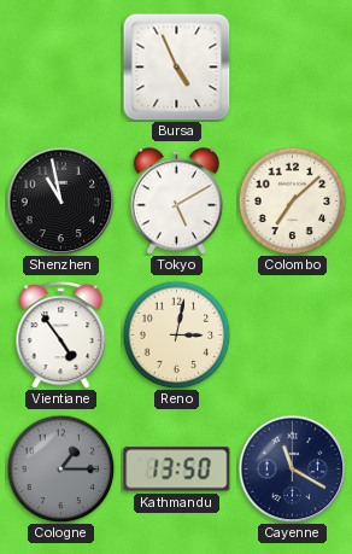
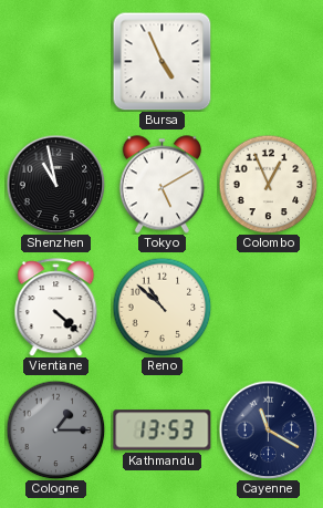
Colombo: 7:08 -> 12:56 (268, 184)
Vientiane: 4:54 -> 4:22 (56, 308)
Reno: 3:02 -> 10:52 (161, 307)
Kathmandu: 13:50 -> 13:53 (163, 431)
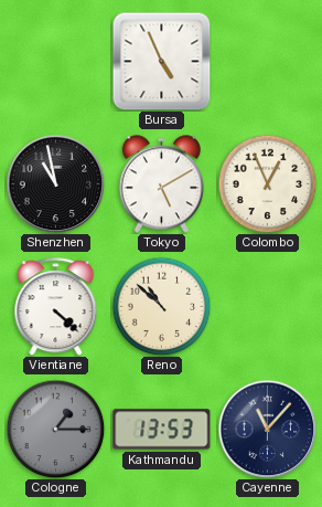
Cayenne: 11:20 -> 11:07 (267, 429)
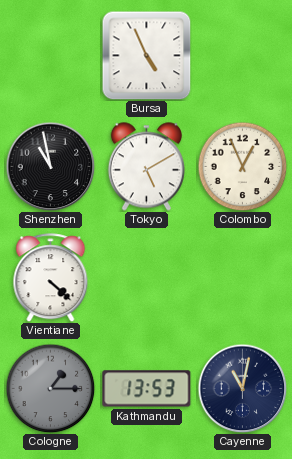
Reno: 10:52 -> none (161, 306)
Cayenne: 11:07 -> 11:02 (242, 388)
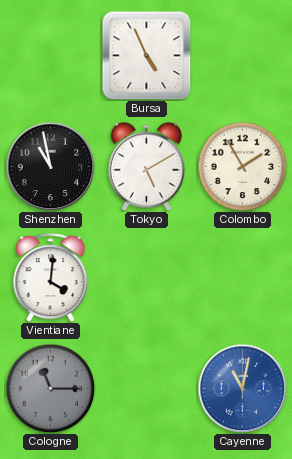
Colombo: 12:56 -> 1:55 (242, 166)
Vientiane: 4:22 -> 4:01 (51, 278)
Cologne: 1:15 -> 11:15 (50, 388)
Kathmandu: 13:53 -> none (147, 389)
Cayenne dial: navy -> blue (242, 388)
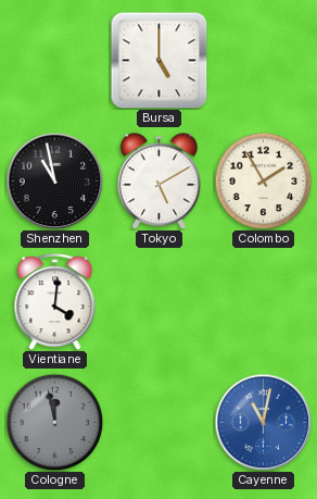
Bursa: 4:56 -> 5:00 (158, 60)
Cologne: 11:15 -> 11:58 (54, 422)
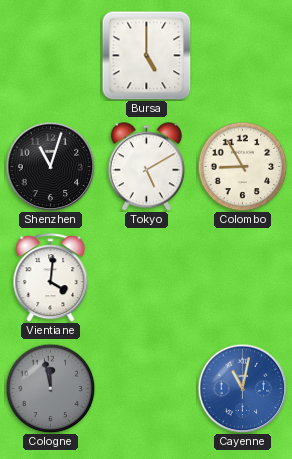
Shenzhen: 10:58 -> 11:03 (50, 166)
Colombo: 1:55 -> 8:55 (242, 166)
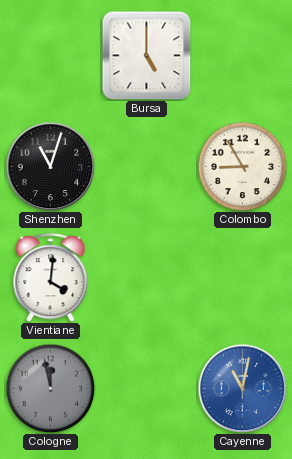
Tokyo: 5:10 -> none (146, 167)
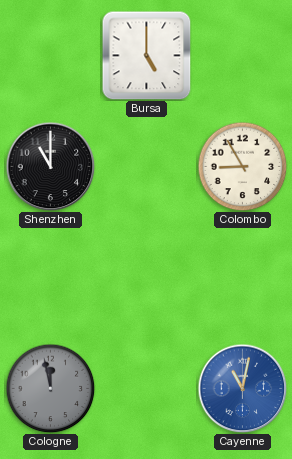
Shenzhen: 11:03 -> 11:00 (50, 166)
Vientiane: 4:01 -> none (51, 278)
